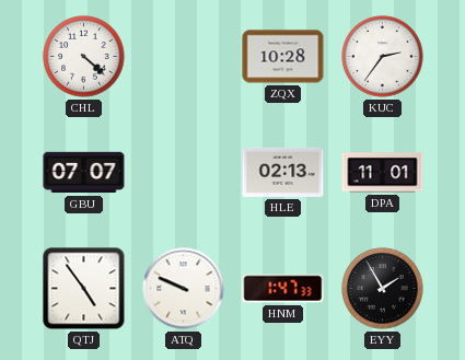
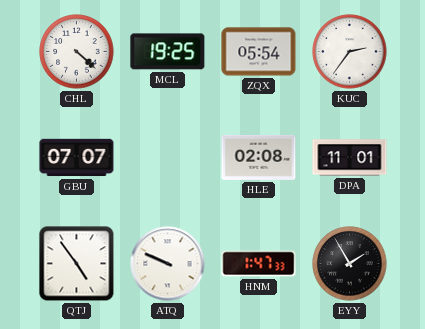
MCL: none -> 19:25 (168, 52)
ZQX: 10:28 -> 05:54 (259, 52)
HLE: 02:13 -> 02:08 (259, 157)
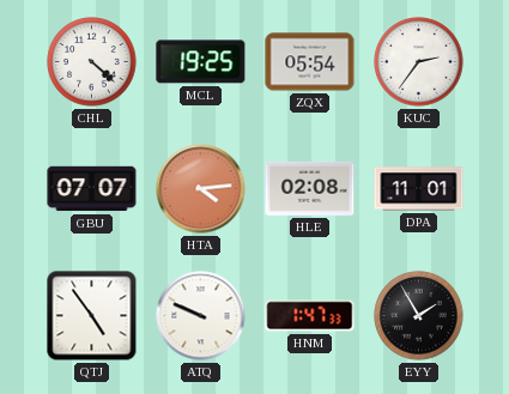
HTA: none -> 4:14 (201, 189)
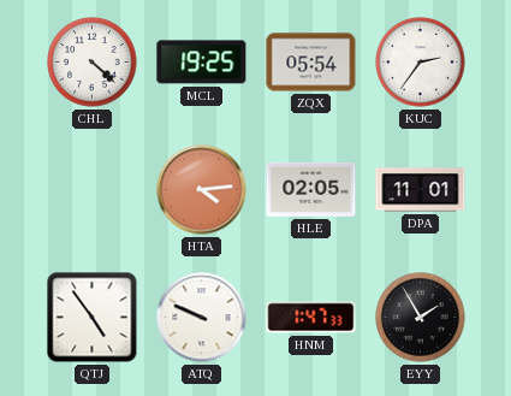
GBU: 07:07 -> none (92, 189)
HLE: 02:08 -> 02:05 (311, 189)
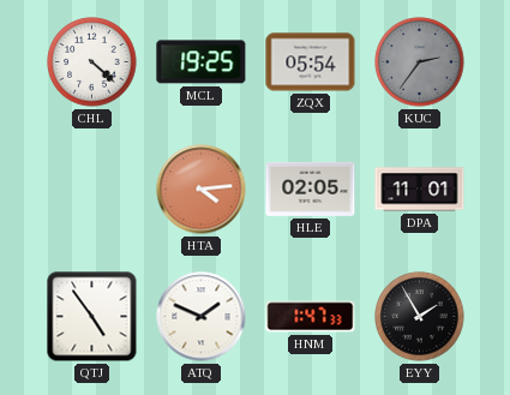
KUC dial: white -> grey (420, 62)
ATQ: 9:49 -> 1:49 (202, 317)
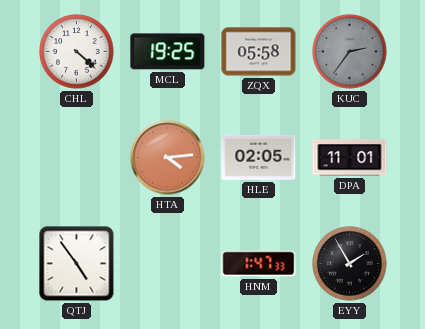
ZQX: 05:54 -> 05:58 (259, 52)
ATQ: 1:49 -> none (202, 317)
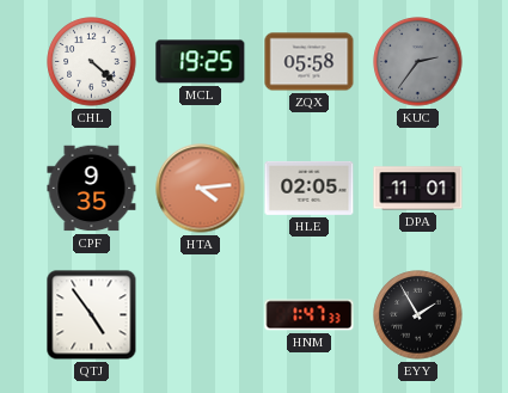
CPF: none -> 9:35 (92, 189)
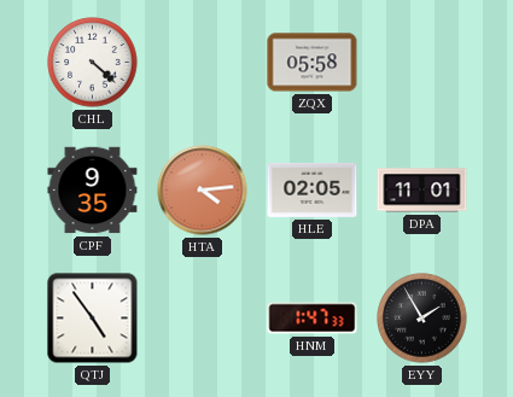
MCL: 19:25 -> none (201, 62)
KUC: 2:36 -> none (418, 62)
